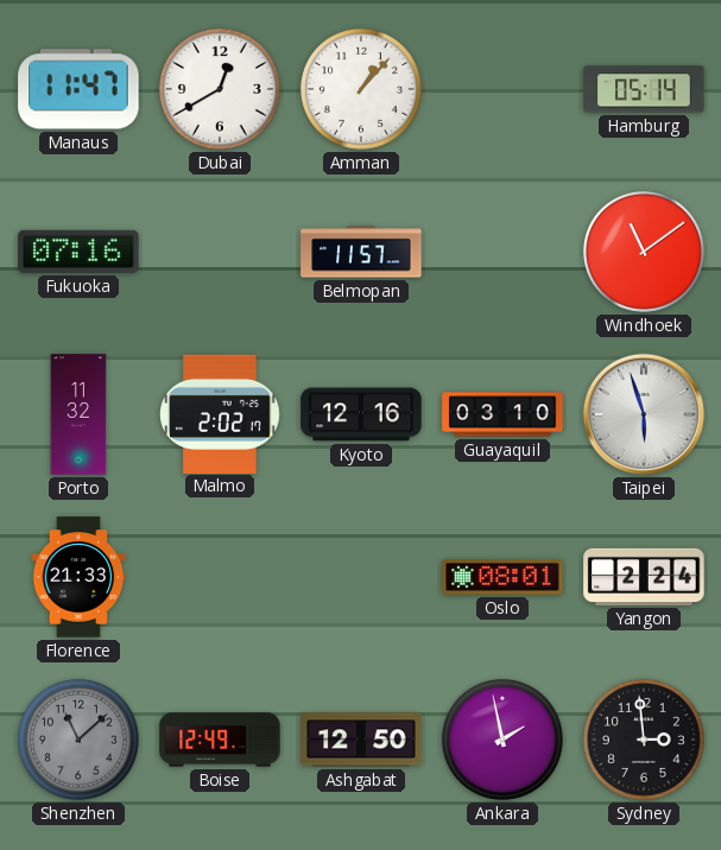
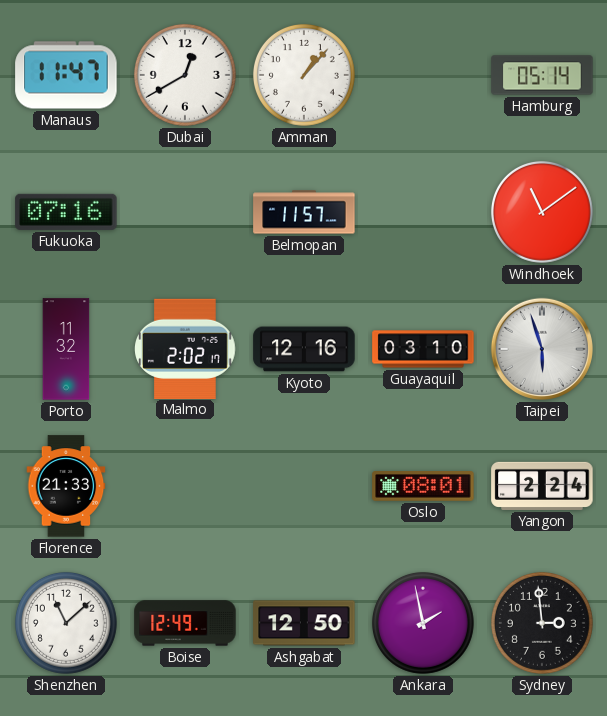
Shenzhen dial: grey -> white (66, 623)
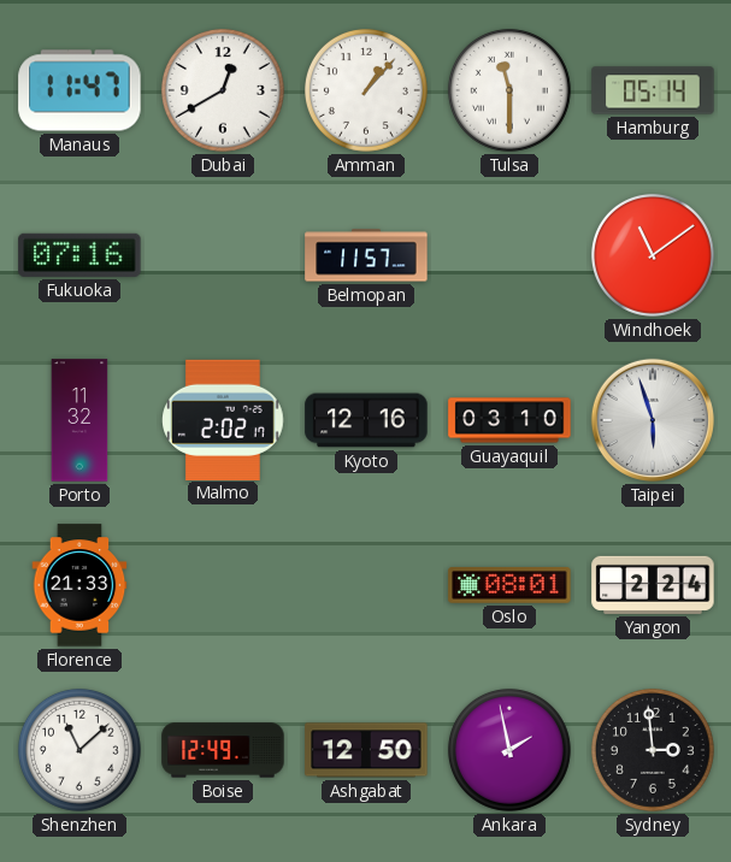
Tulsa: none -> 11:30 (509, 90)
